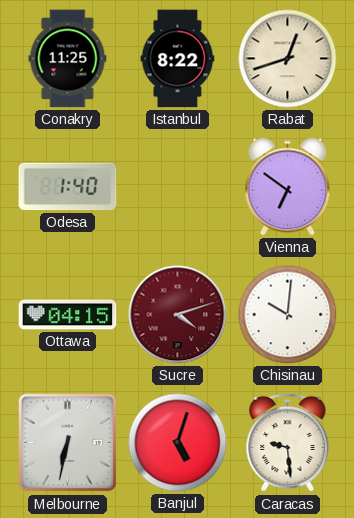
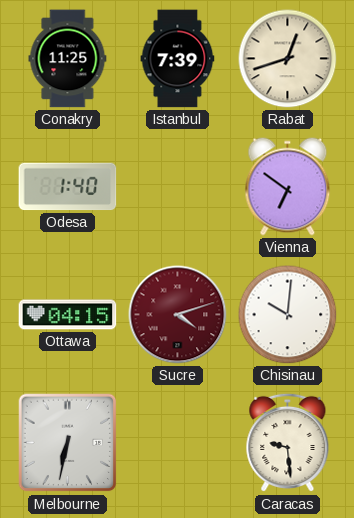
Istanbul: 8:22 -> 7:39 (178, 59)
Banjul: 5:03 -> none (178, 443)
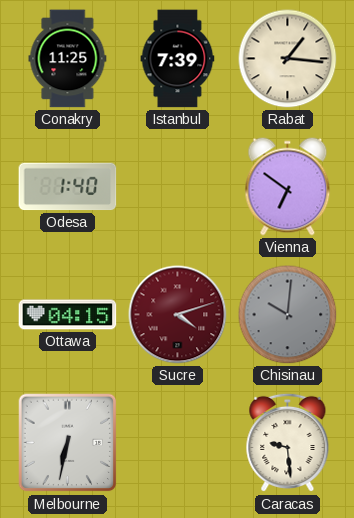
Rabat: 12:42 -> 1:16 (288, 59)
Chisinau dial: white -> grey (288, 315)
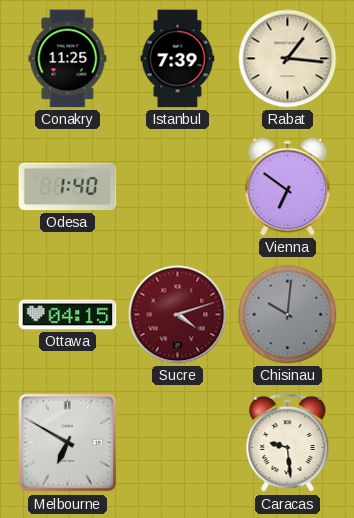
Melbourne: 6:32 -> 6:50 (68, 443)
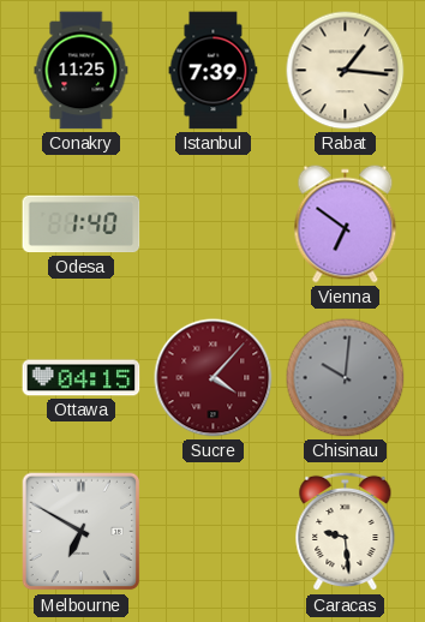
Sucre: 4:12 -> 4:07 (214, 378)
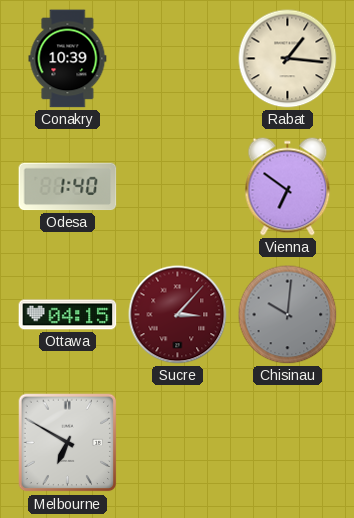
Conakry: 11:25 -> 10:39 (68, 59)
Istanbul: 7:39 -> none (214, 71)
Sucre: 4:07 -> 3:07 (178, 315)
Caracas: 9:29 -> none (346, 532)
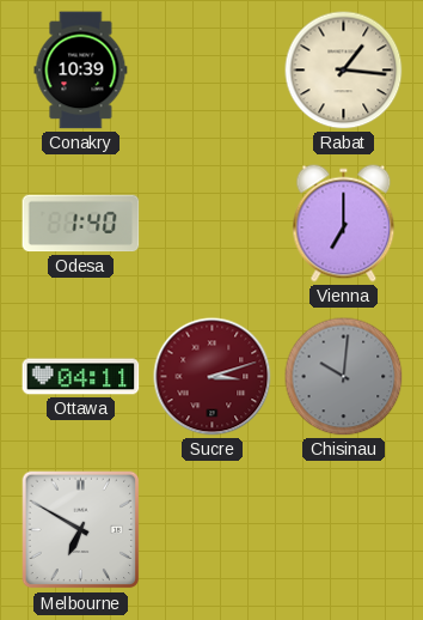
Vienna: 6:51 -> 7:00 (344, 224)
Ottawa: 04:15 -> 04:11 (81, 377)
Sucre: 3:07 -> 3:12 (213, 377)
